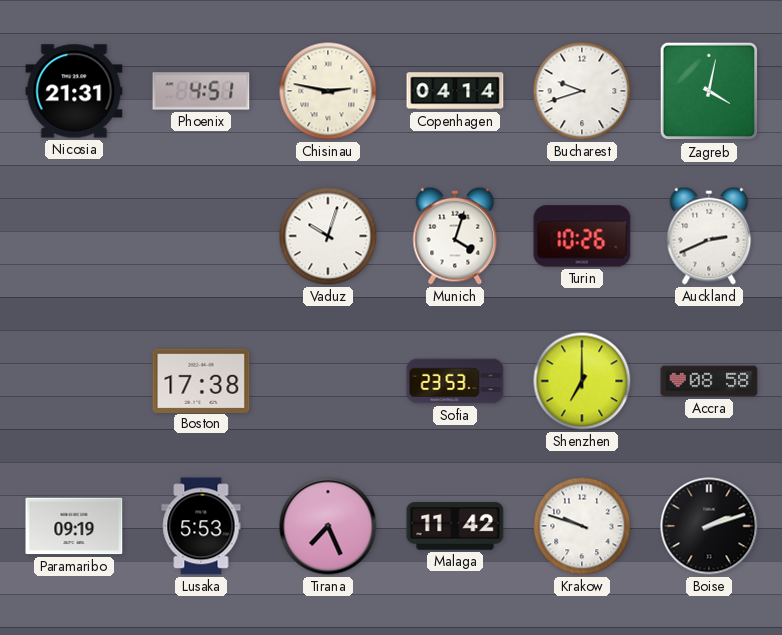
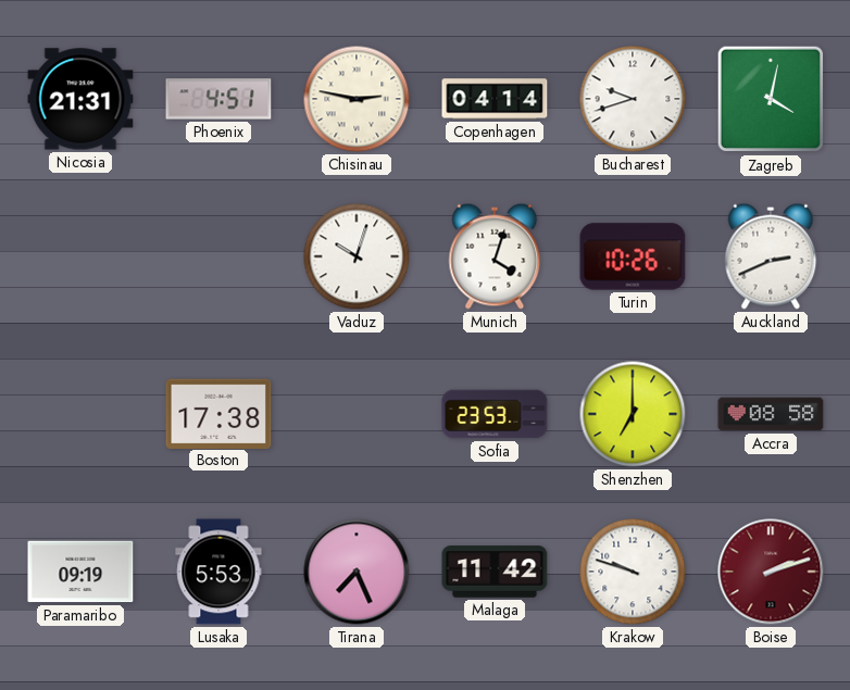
Boise dial: black -> burgundy (771, 572)
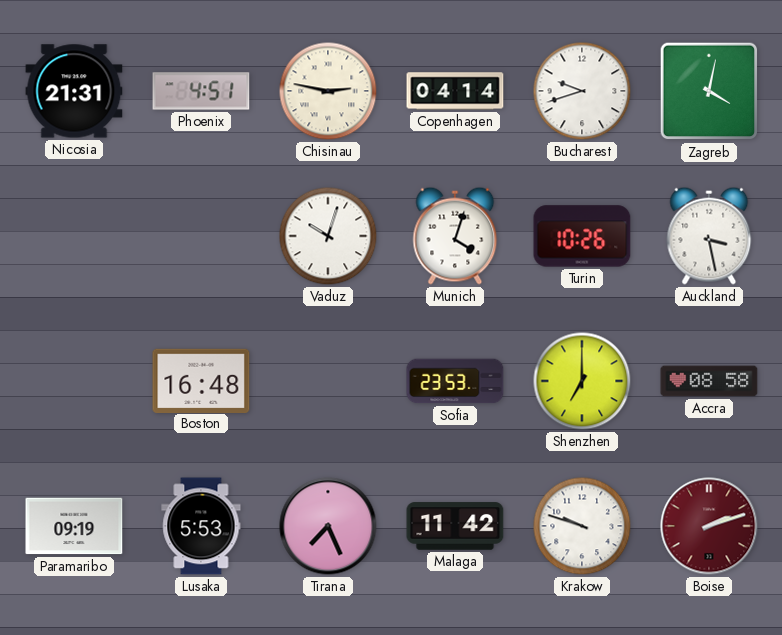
Auckland: 2:41 -> 3:28 (709, 236)
Boston: 17:38 -> 16:48 (201, 380)
